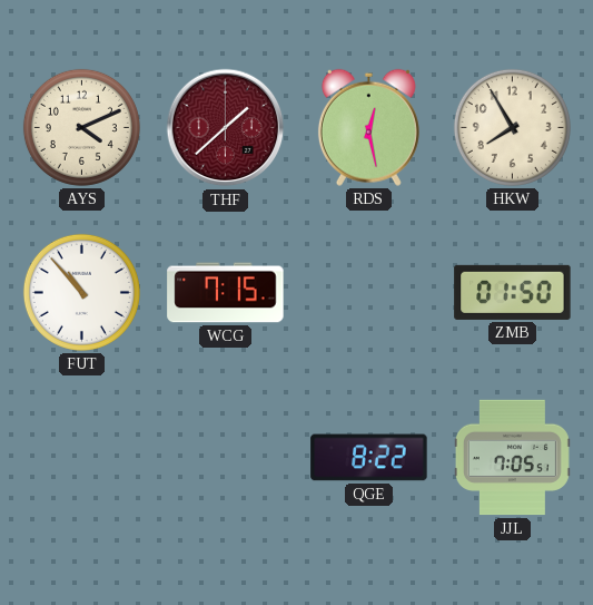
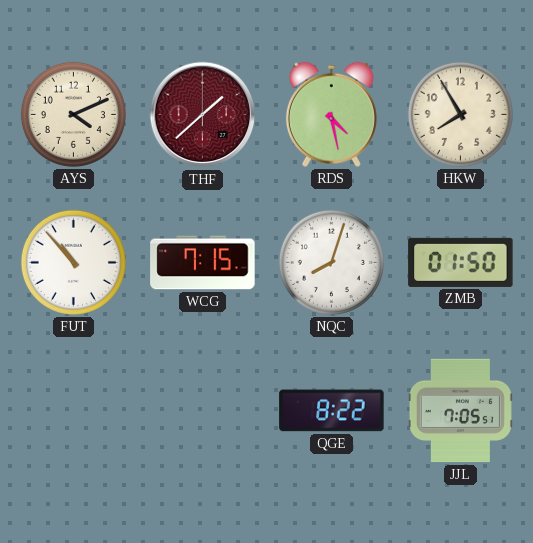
RDS: 12:28 -> 4:28 (331, 114)
NQC: none -> 8:03 (331, 262)
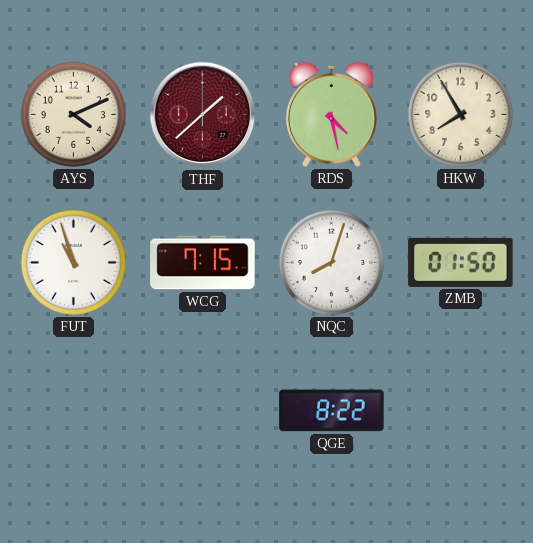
FUT: 10:53 -> 10:57 (73, 262)
JJL: 7:05 -> none (460, 411)
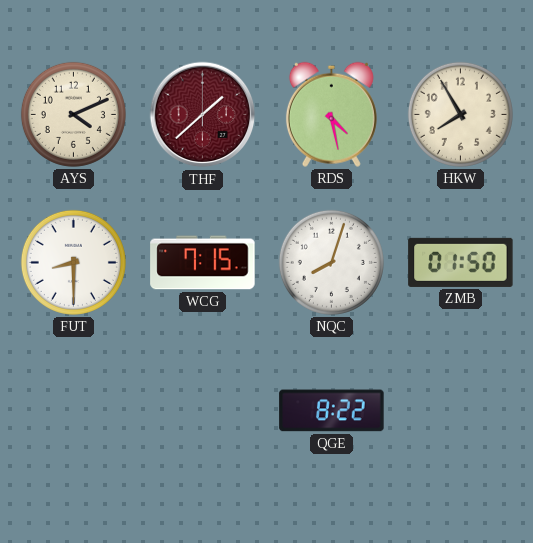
FUT: 10:57 -> 8:30 (73, 262)
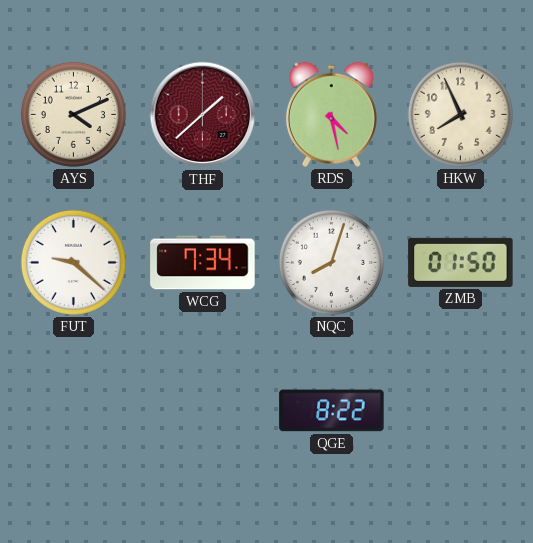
HKW: 7:55 -> 7:56 (460, 114)
FUT: 8:30 -> 9:22 (73, 262)
WCG: 7:15 -> 7:34 (203, 263)
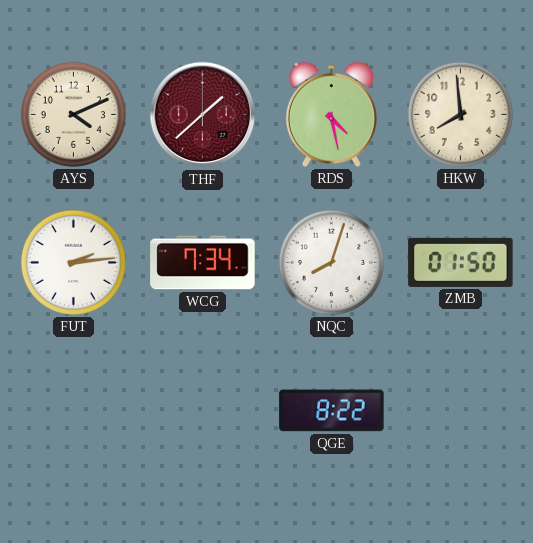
HKW: 7:56 -> 7:59 (460, 114)
FUT: 9:22 -> 2:14 (73, 262)
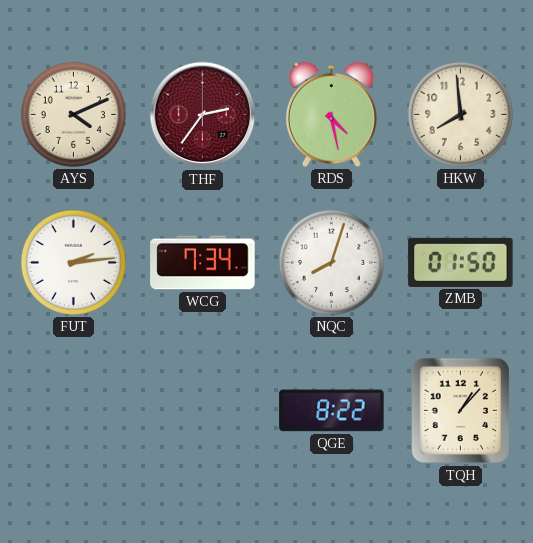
THF: 1:38 -> 2:36 (203, 115)
TQH: none -> 1:07 (461, 411)
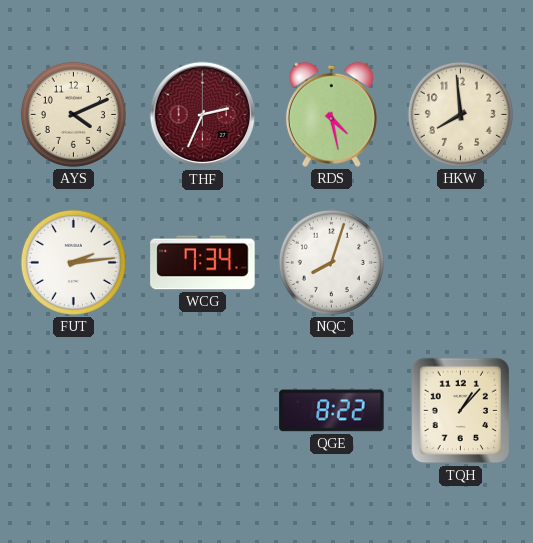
THF: 2:36 -> 2:34 (203, 115)
ZMB: 01:50 -> none (461, 262)
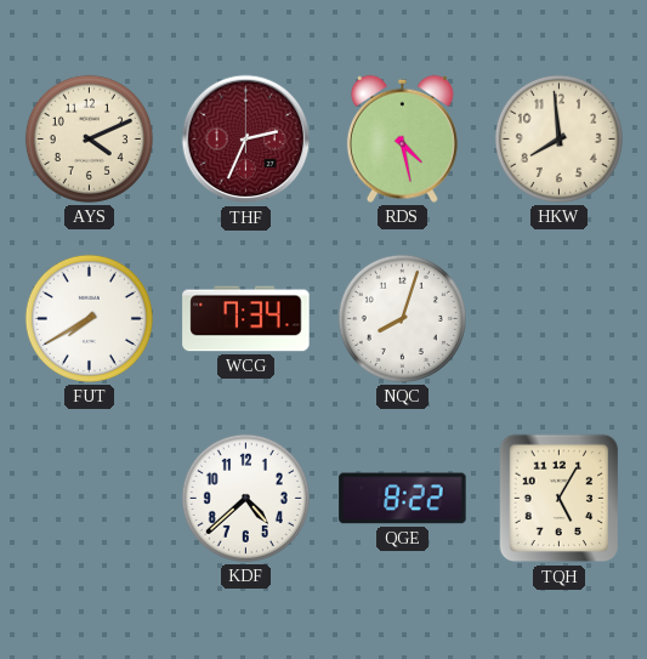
FUT: 2:14 -> 7:40 (89, 318)
KDF: none -> 4:38 (245, 498)
TQH: 1:07 -> 5:05 (560, 499)
